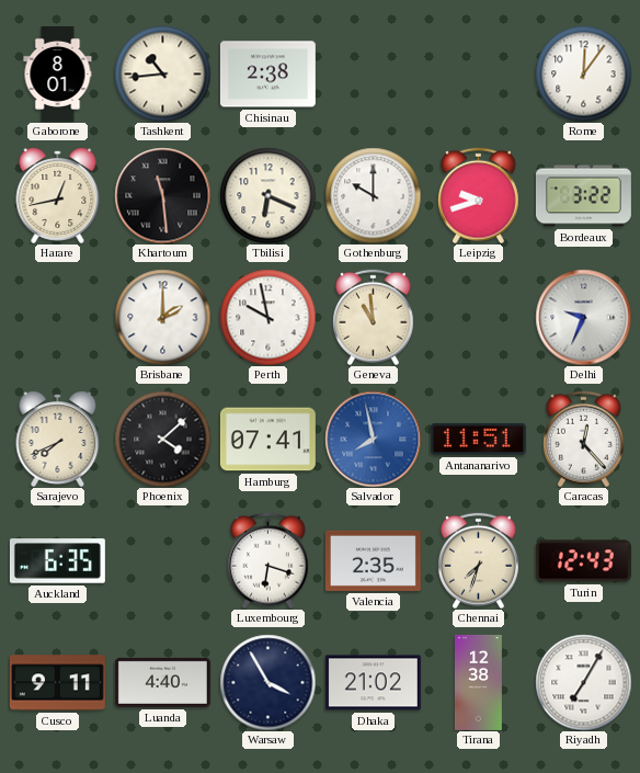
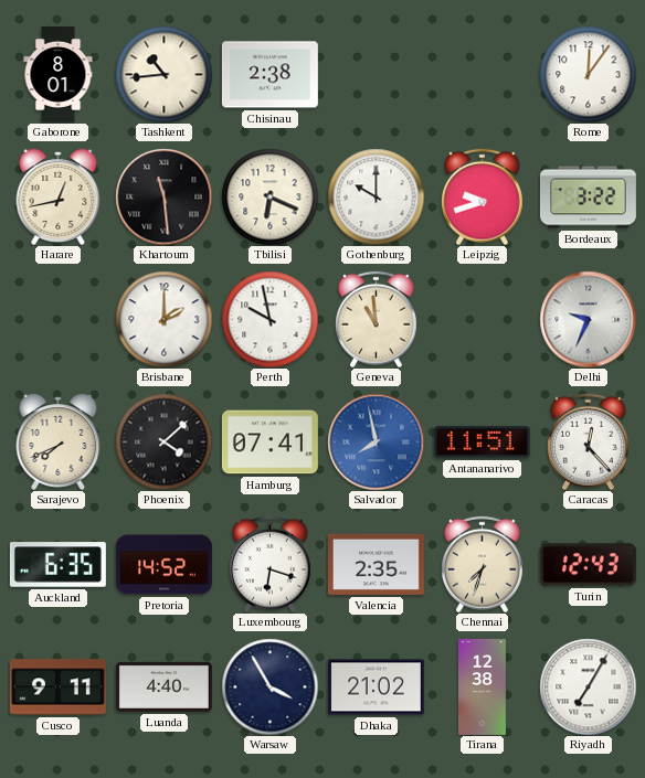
Pretoria: none -> 14:52 (163, 565)
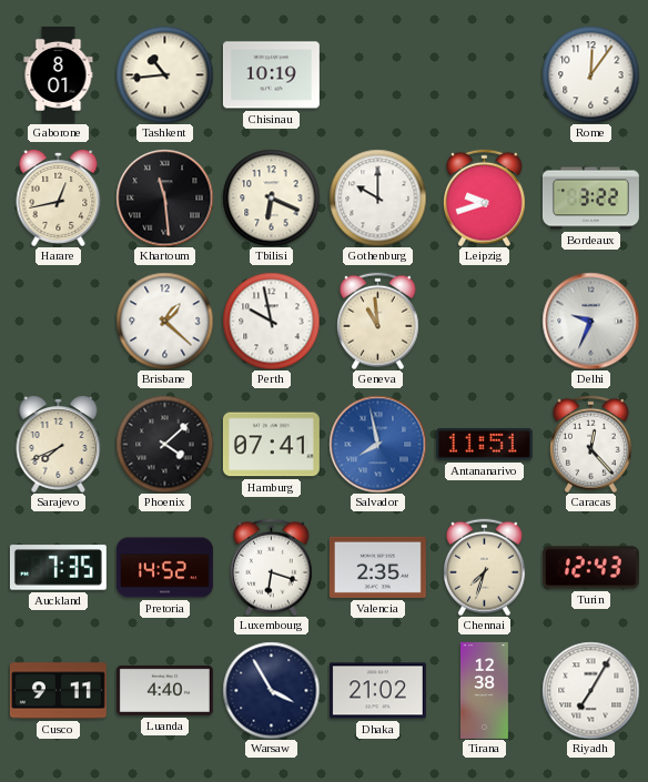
Chisinau: 2:38 -> 10:19 (271, 75)
Brisbane: 2:00 -> 1:22 (164, 321)
Auckland: 6:35 -> 7:35 (58, 568)
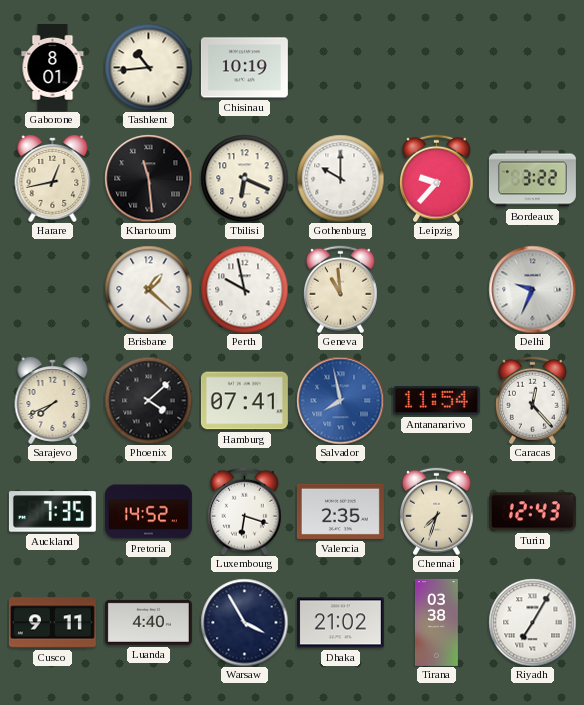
Rome: 12:06 -> none (590, 74)
Leipzig: 9:42 -> 9:37 (437, 178)
Antananarivo: 11:51 -> 11:54 (436, 400)
Tirana: 12:38 -> 03:38 (437, 622)
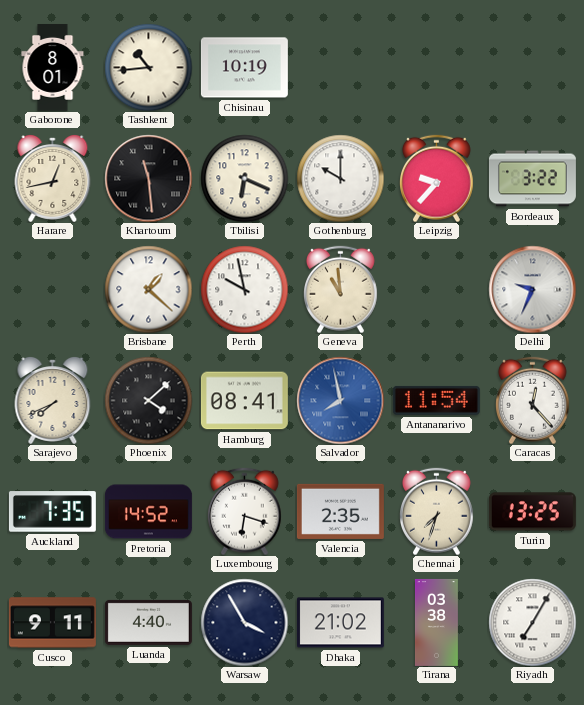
Hamburg: 07:41 -> 08:41 (244, 401)
Turin: 12:43 -> 13:25 (532, 512)
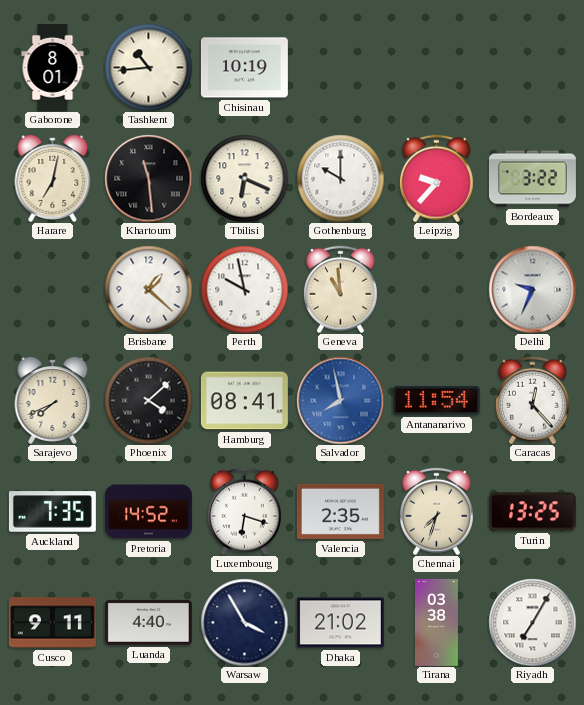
Harare: 12:43 -> 7:02 (53, 179)
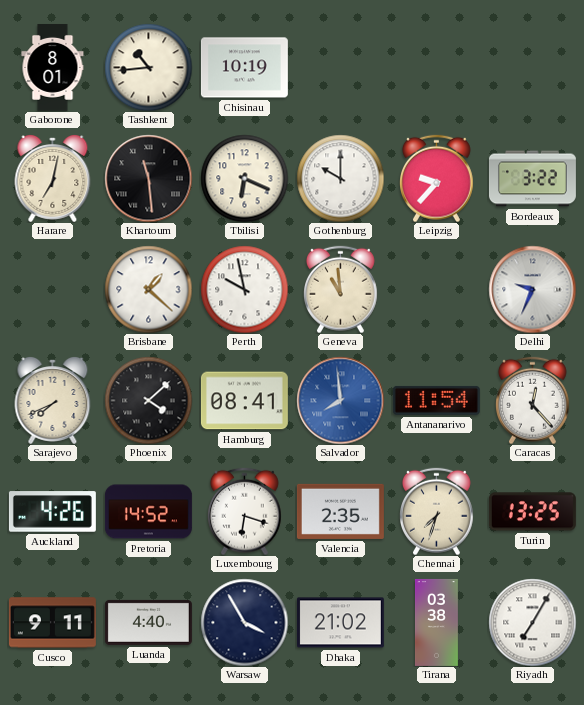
Salvador: 7:58 -> 7:59 (340, 400)
Auckland: 7:35 -> 4:26 (52, 512)
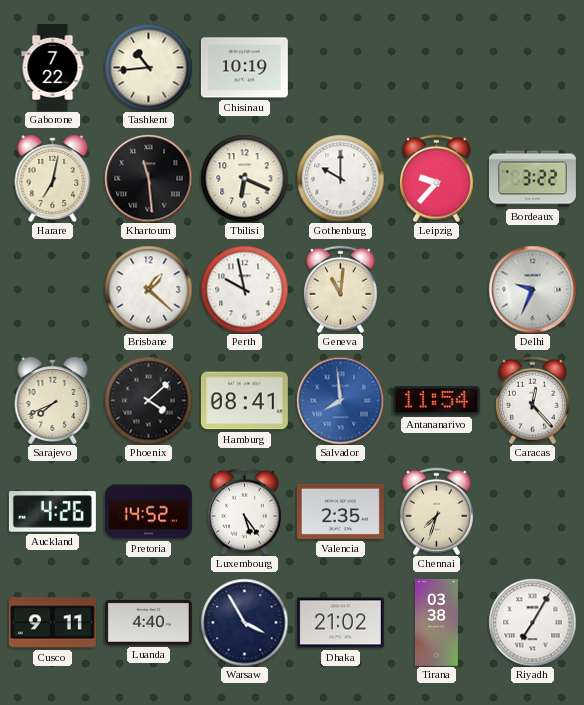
Gaborone: 8:01 -> 7:22 (53, 67)
Geneva: 10:59 -> 11:01 (341, 289)
Luxembourg: 6:18 -> 5:24 (245, 511)
Turin: 13:25 -> none (532, 512)
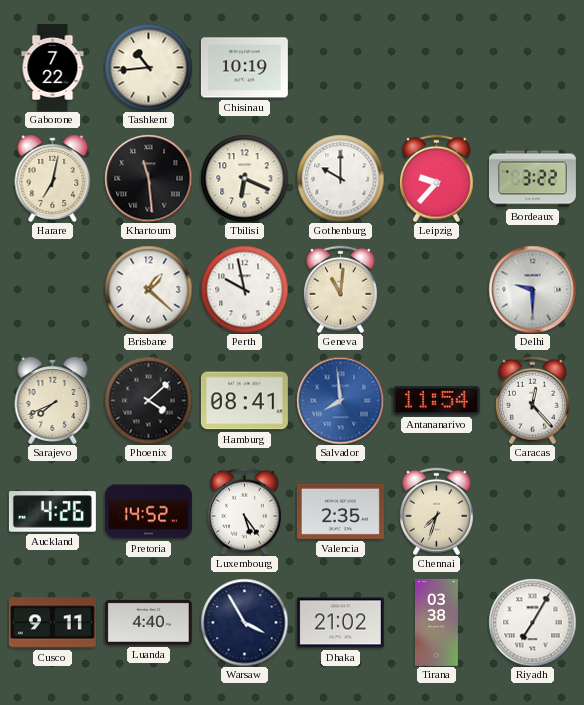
Delhi: 9:34 -> 9:30 (532, 289)
